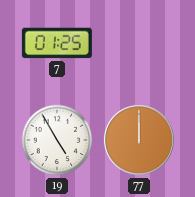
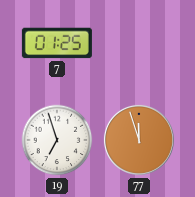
19: 4:55 -> 6:57 (57, 140)
77: 12:00 -> 11:57 (139, 140)
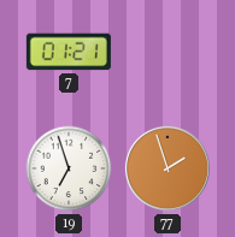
7: 01:25 -> 01:21 (69, 52)
77: 11:57 -> 1:57 (168, 168)
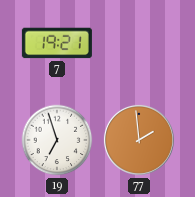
7: 01:21 -> 19:21 (57, 43)
77: 1:57 -> 1:59 (139, 140)
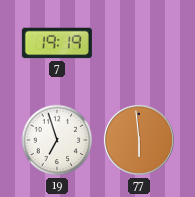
7: 19:21 -> 19:19 (57, 43)
77: 1:59 -> 5:59 (139, 140)
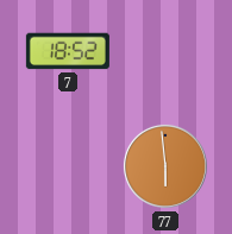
7: 19:19 -> 18:52 (68, 51)
19: 6:57 -> none (57, 140)
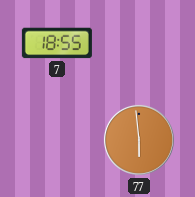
7: 18:52 -> 18:55 (57, 43)
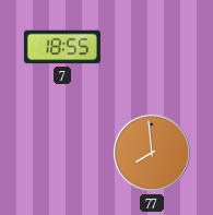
77: 5:59 -> 7:59 (152, 153)
